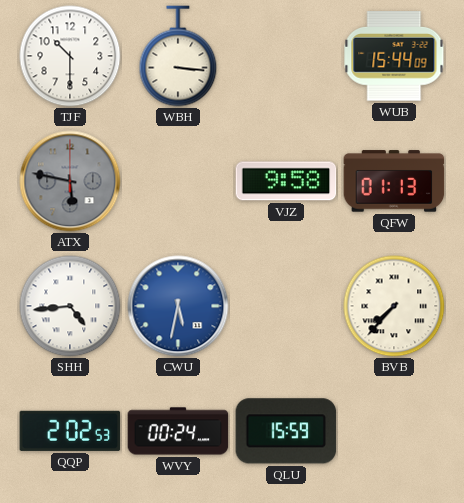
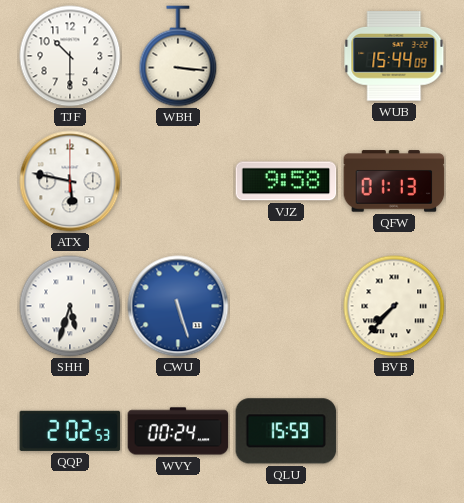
ATX dial: grey -> white (70, 181)
SHH: 4:44 -> 5:33 (70, 306)
CWU: 5:32 -> 5:27 (178, 306)
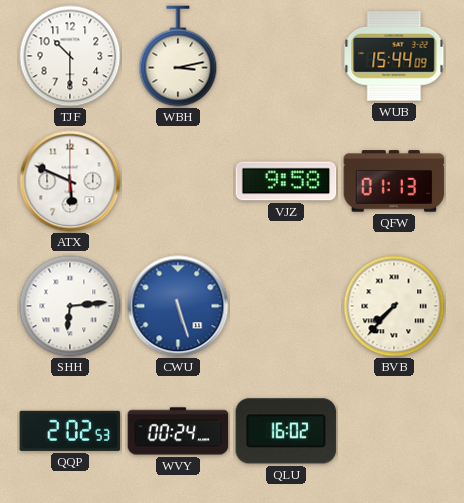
WBH: 3:16 -> 3:13 (178, 56)
ATX: 5:47 -> 5:49 (70, 181)
SHH: 5:33 -> 6:14 (70, 306)
QLU: 15:59 -> 16:02 (286, 431)
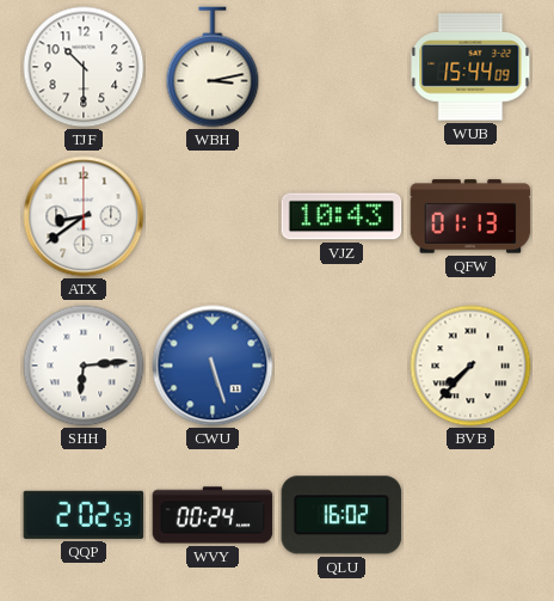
ATX: 5:49 -> 8:39 (84, 216)
VJZ: 9:58 -> 10:43 (341, 216)
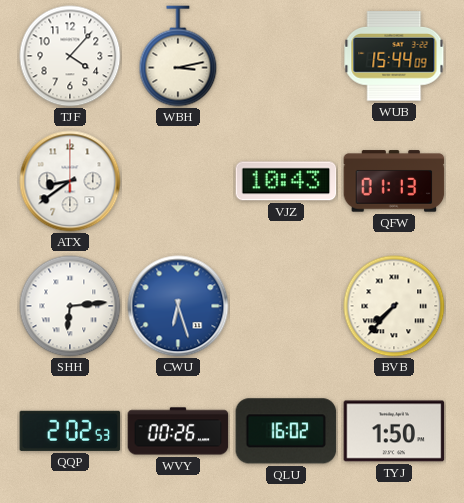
TJF: 10:30 -> 4:07 (70, 56)
CWU: 5:27 -> 6:27 (178, 306)
WVY: 00:24 -> 00:26 (178, 431)
TYJ: none -> 1:50 (394, 431)
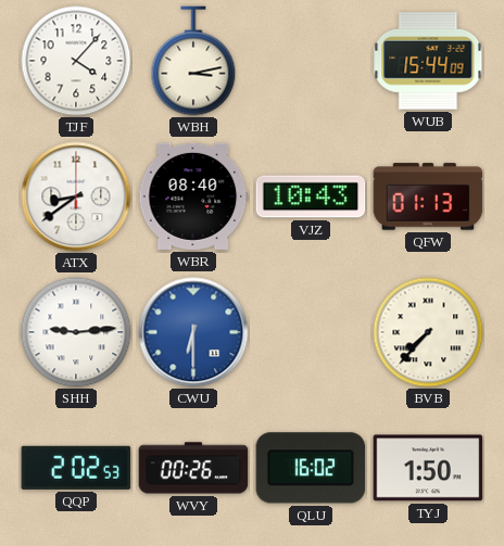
WBR: none -> 08:40 (193, 196)
SHH: 6:14 -> 9:14 (76, 332)
CWU: 6:27 -> 6:30 (193, 332)
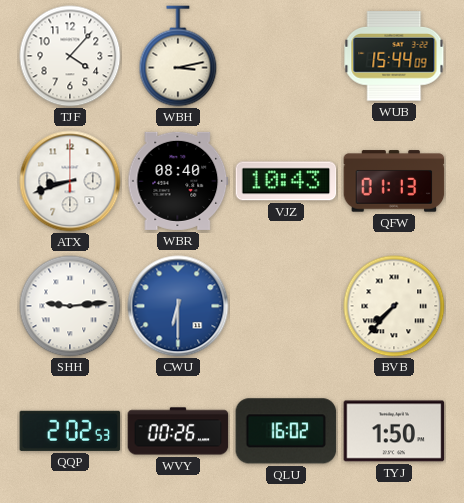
ATX: 8:39 -> 8:42 (70, 181)
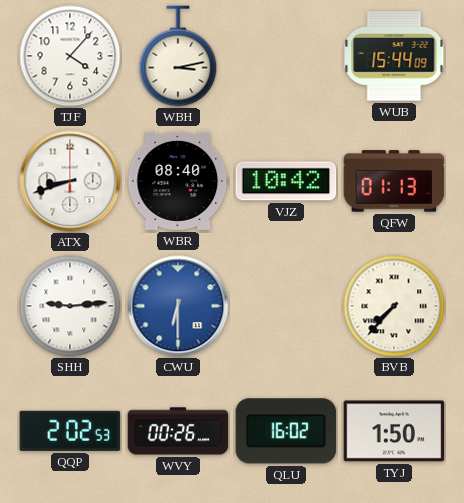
VJZ: 10:43 -> 10:42 (286, 181)
